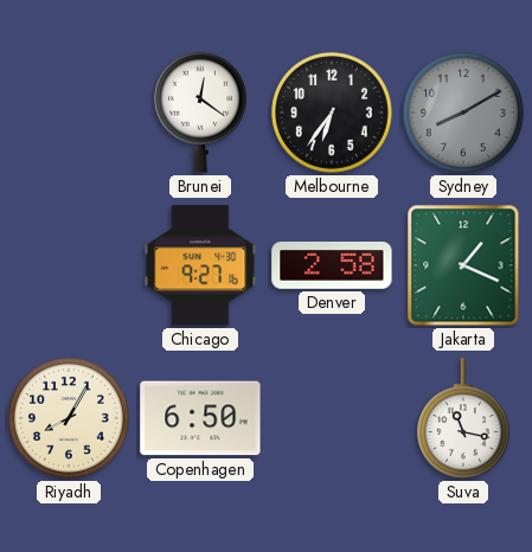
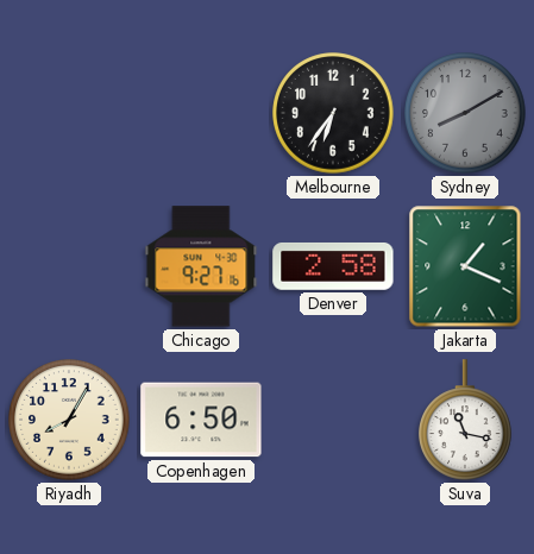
Brunei: 12:21 -> none (201, 113)
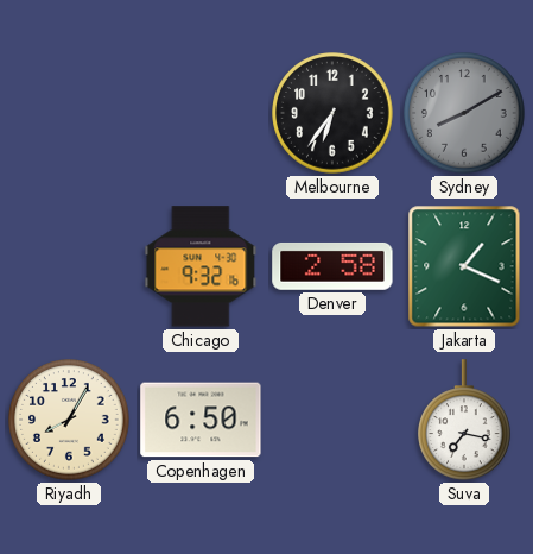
Chicago: 9:27 -> 9:32 (201, 266)
Suva: 11:17 -> 7:17 (465, 420)
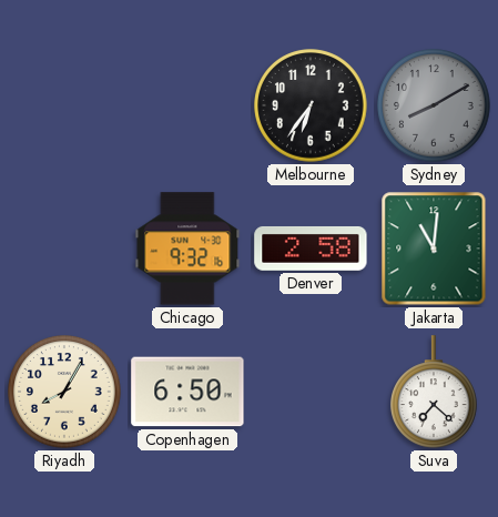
Jakarta: 1:19 -> 11:01 (434, 249)
Suva: 7:17 -> 7:22 (435, 392)
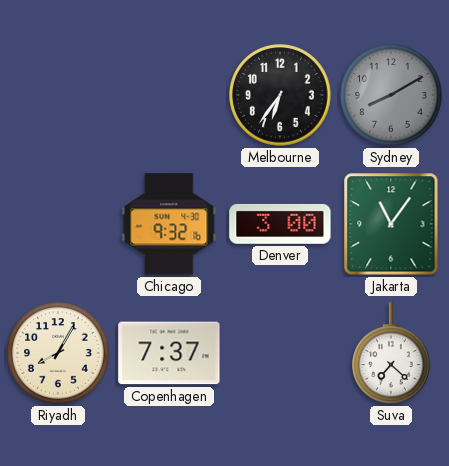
Denver: 2:58 -> 3:00 (280, 224)
Jakarta: 11:01 -> 11:06 (391, 224)
Copenhagen: 6:50 -> 7:37 (169, 353)
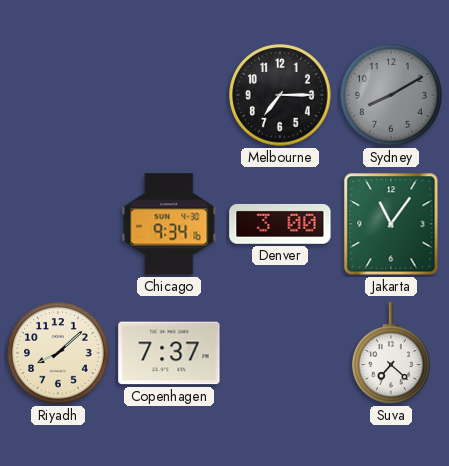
Melbourne: 6:36 -> 7:15 (280, 95)
Chicago: 9:32 -> 9:34 (169, 224)
Riyadh: 8:05 -> 8:08 (58, 353)
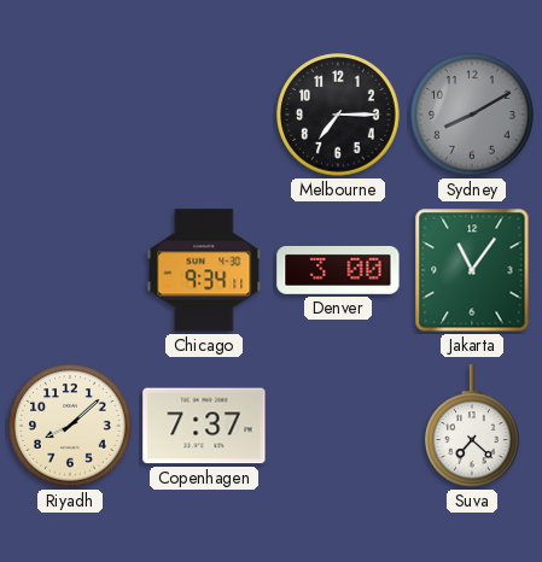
Chicago: 9:34:16 -> 9:34:11 (204, 270)
